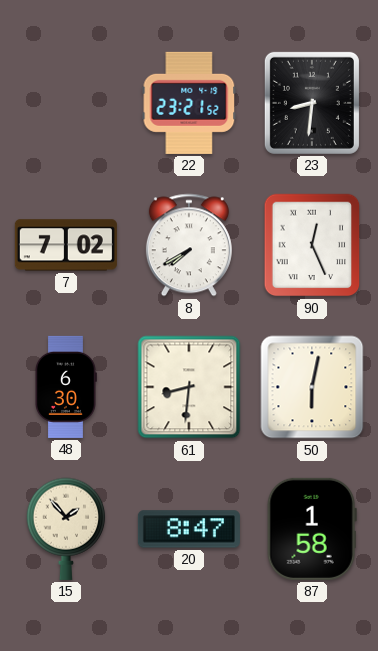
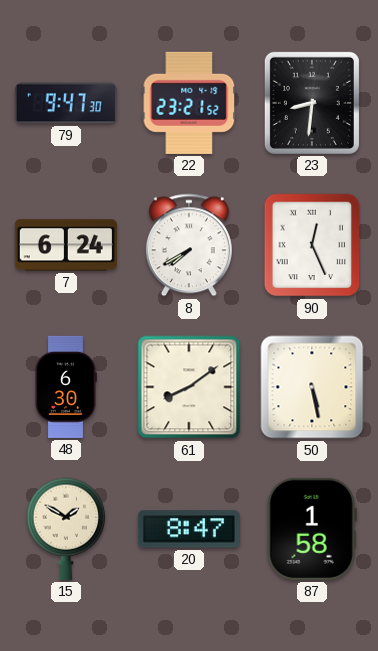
79: none -> 9:47 (66, 103)
7: 7:02 -> 6:24 (66, 245)
61: 8:31 -> 8:09 (189, 387)
50: 6:02 -> 5:28 (312, 387)
15: 1:53 -> 1:50 (66, 529)
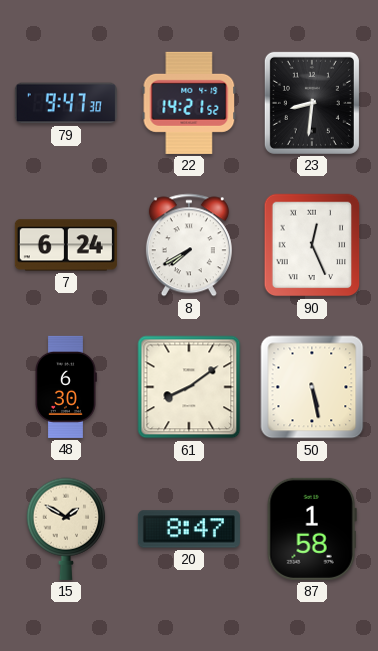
22: 23:21 -> 14:21 (189, 103)
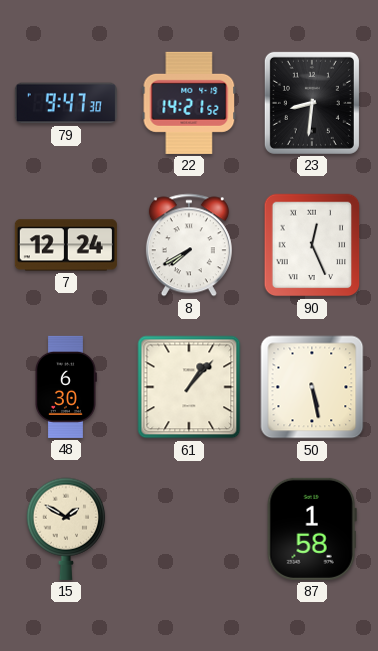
7: 6:24 -> 12:24 (66, 245)
61: 8:09 -> 1:07 (189, 387)
20: 8:47 -> none (189, 529)
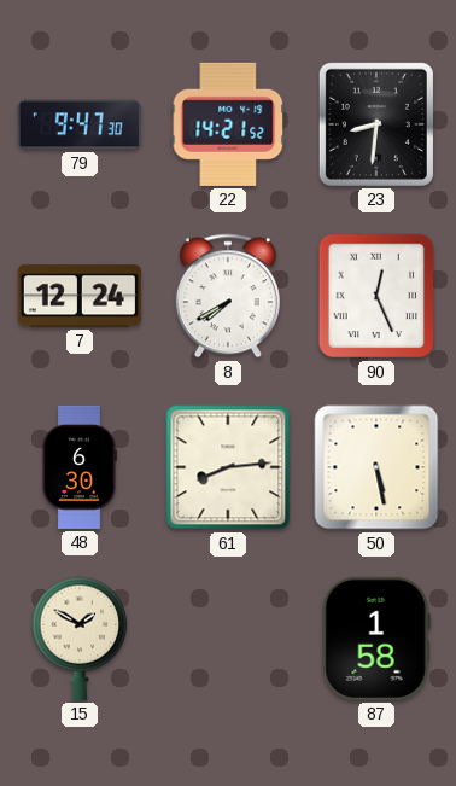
61: 1:07 -> 8:14 (228, 467)
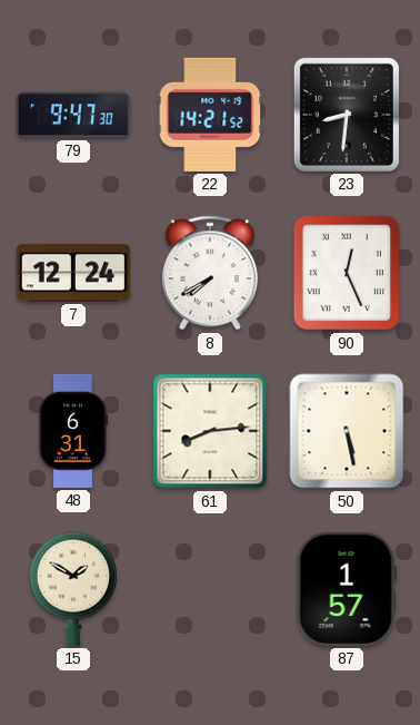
48: 6:30 -> 6:31 (73, 431)
87: 1:58 -> 1:57 (347, 589)
